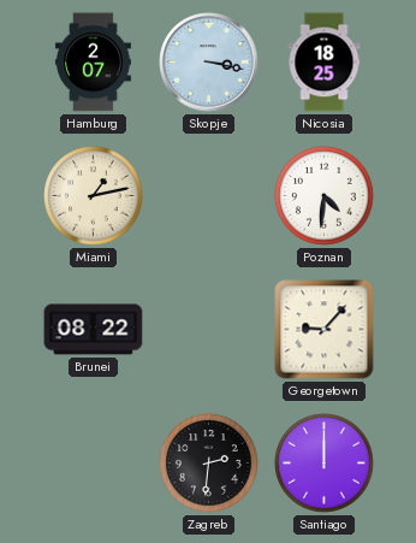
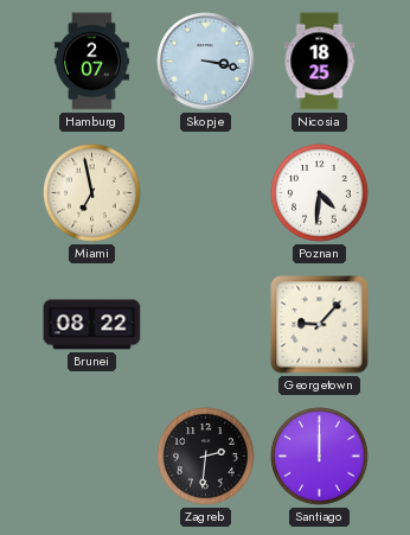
Miami: 1:13 -> 6:58 (92, 193)
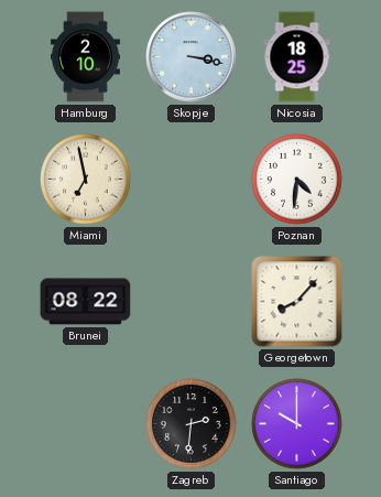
Hamburg: 2:07 -> 2:10 (85, 57)
Georgetown: 9:07 -> 8:07 (297, 302)
Santiago: 12:00 -> 10:00 (297, 424)
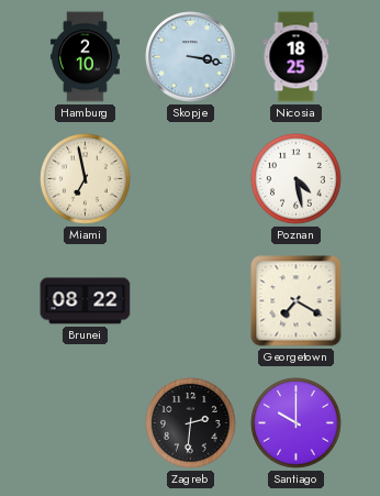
Poznan: 4:31 -> 4:28 (297, 179)
Georgetown: 8:07 -> 7:20 (297, 301)
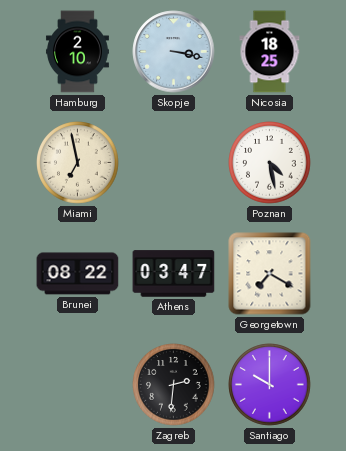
Athens: none -> 03:47 (174, 274)
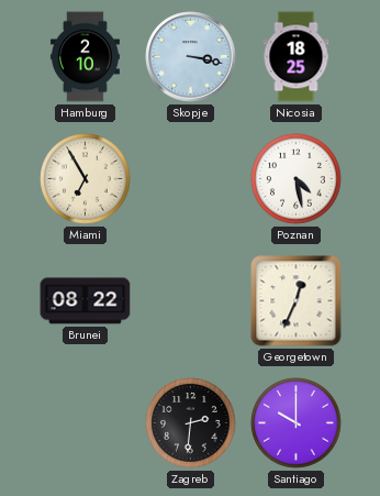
Miami: 6:58 -> 6:55 (86, 179)
Athens: 03:47 -> none (174, 274)
Georgetown: 7:20 -> 12:34 (297, 301)
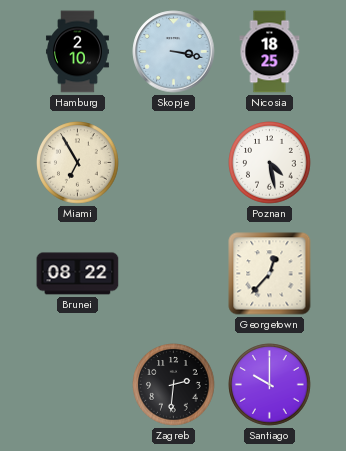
Georgetown: 12:34 -> 12:37 (270, 274)
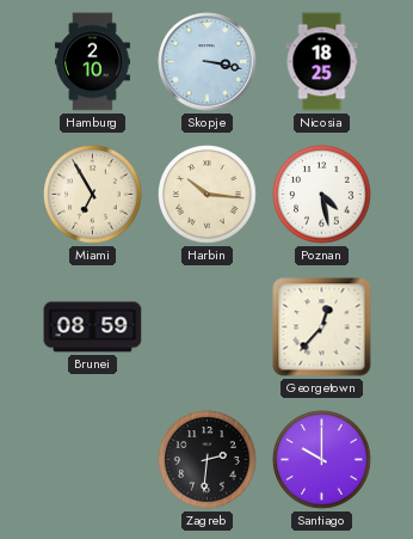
Harbin: none -> 10:16 (208, 195)
Brunei: 08:22 -> 08:59 (93, 327)
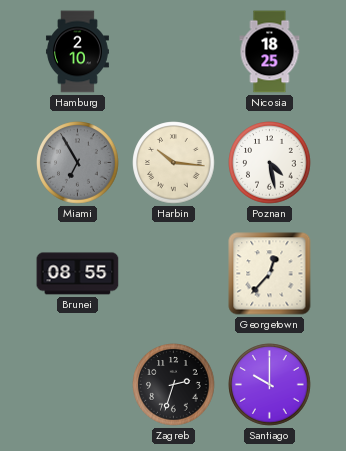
Skopje: 3:17 -> none (208, 62)
Miami dial: cream -> grey (78, 163)
Brunei: 08:59 -> 08:55 (78, 274)
Zagreb: 2:31 -> 2:33 (174, 385)
